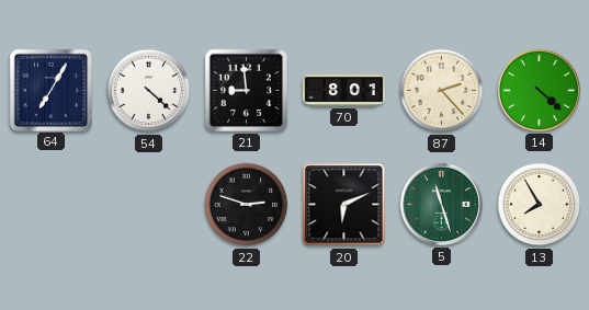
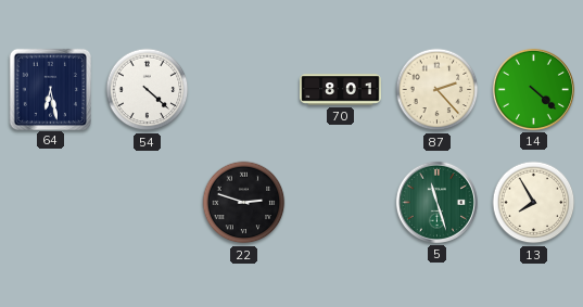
64: 7:05 -> 6:28 (50, 89)
21: 8:59 -> none (246, 90)
20: 6:11 -> none (344, 205)
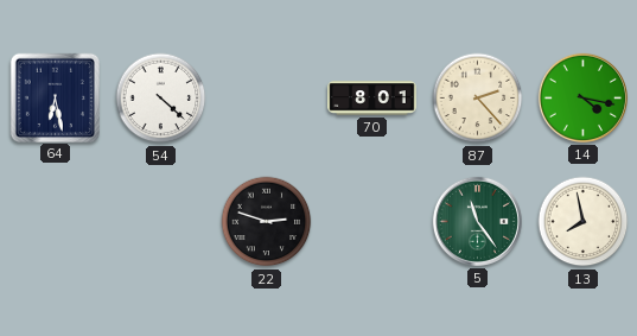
14: 4:22 -> 4:17 (582, 97)
5: 11:27 -> 11:24 (477, 221)
13: 7:55 -> 7:58 (584, 222)
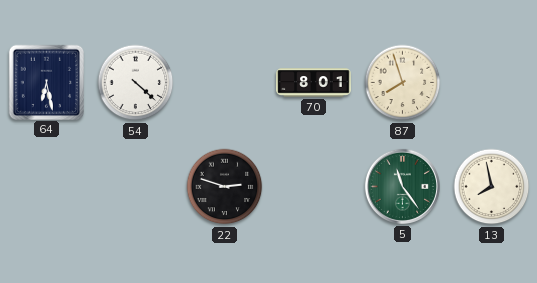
87: 2:23 -> 7:57 (403, 83)
14: 4:17 -> none (582, 97)
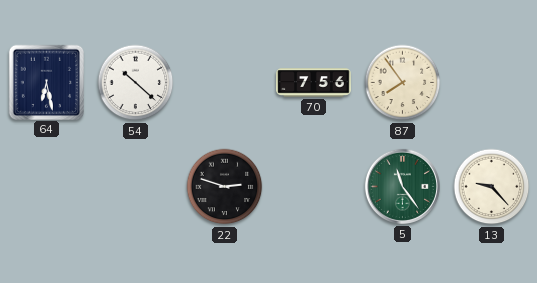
54: 4:22 -> 10:22 (136, 83)
70: 8:01 -> 7:56 (314, 83)
87: 7:57 -> 7:54 (403, 83)
13: 7:58 -> 9:23 (492, 187)
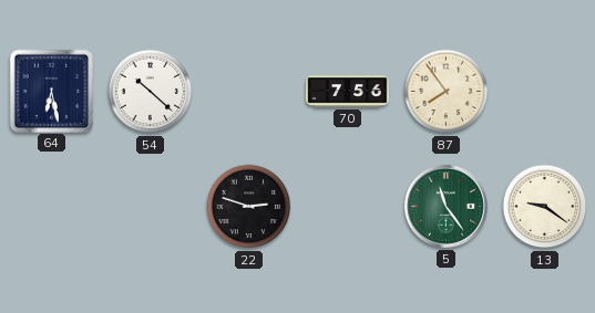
13: 9:23 -> 9:21 (545, 207)
